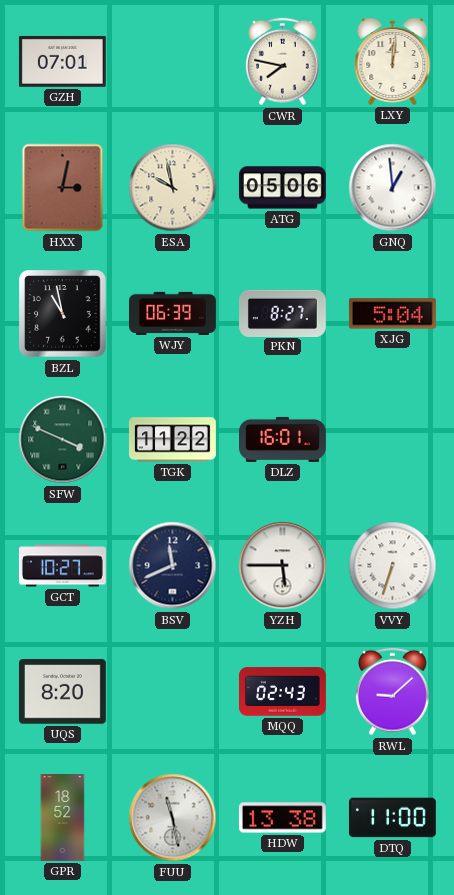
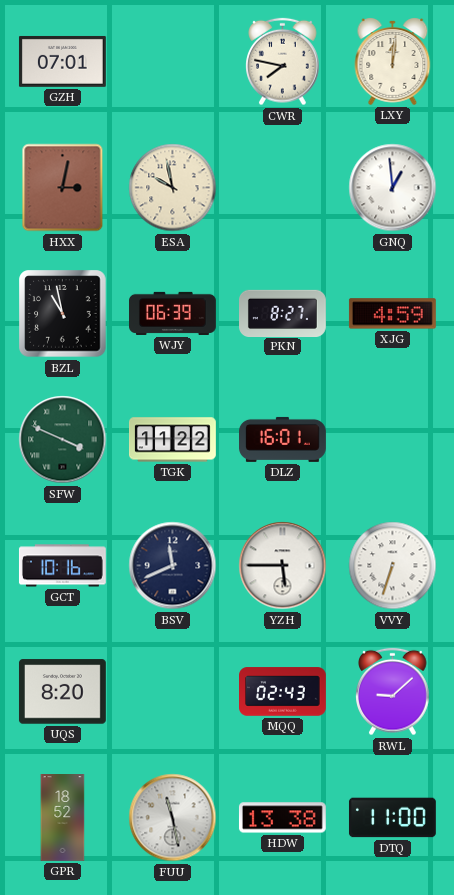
ATG: 05:06 -> none (283, 188)
XJG: 5:04 -> 4:59 (392, 314)
GCT: 10:27 -> 10:16 (62, 566)
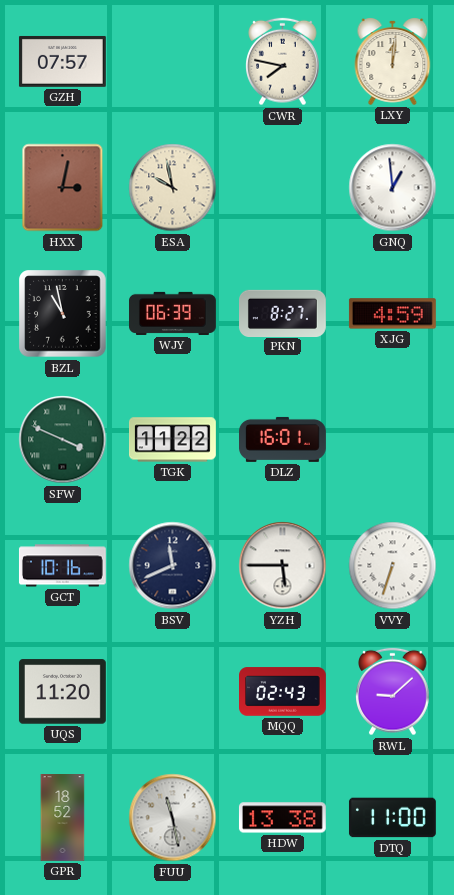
GZH: 07:01 -> 07:57 (62, 62)
UQS: 8:20 -> 11:20 (62, 692)
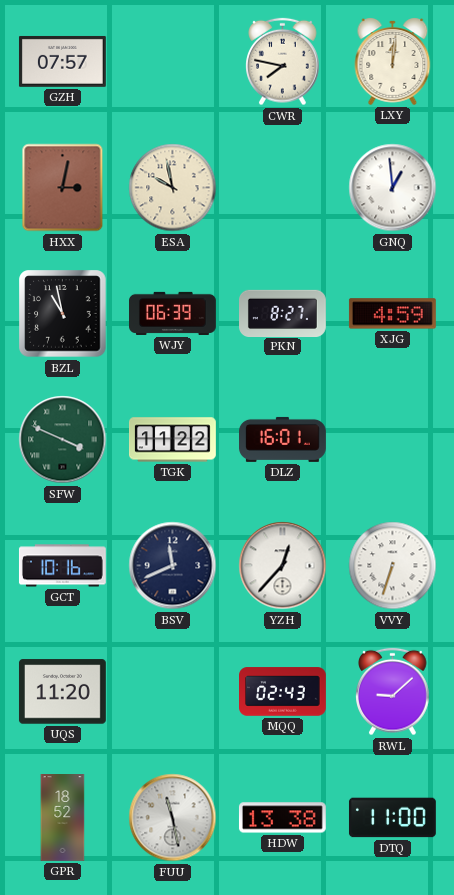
YZH: 5:45 -> 12:37 (283, 566)
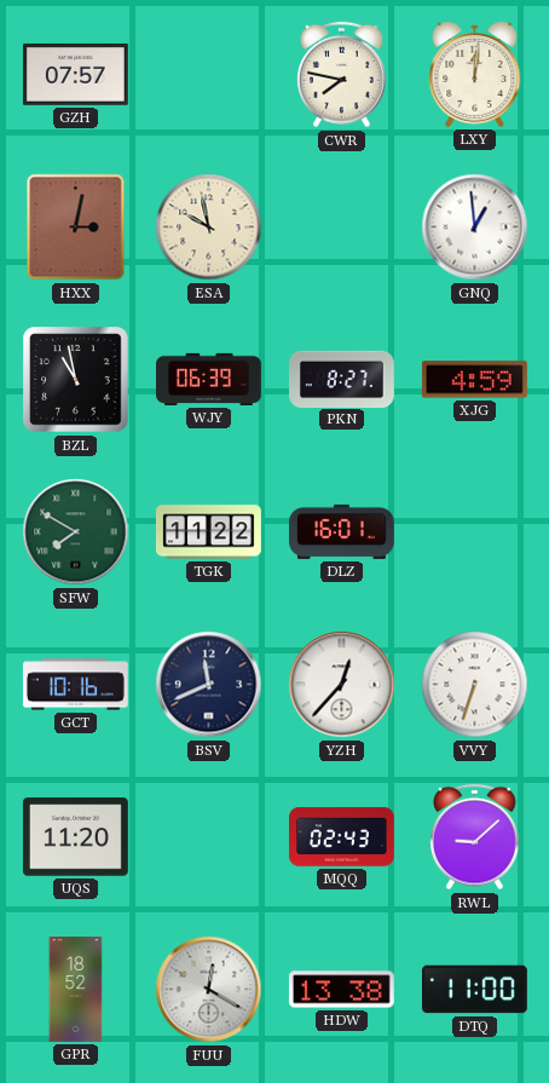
SFW: 3:49 -> 7:50 (76, 532)
FUU: 11:28 -> 12:20 (209, 990)
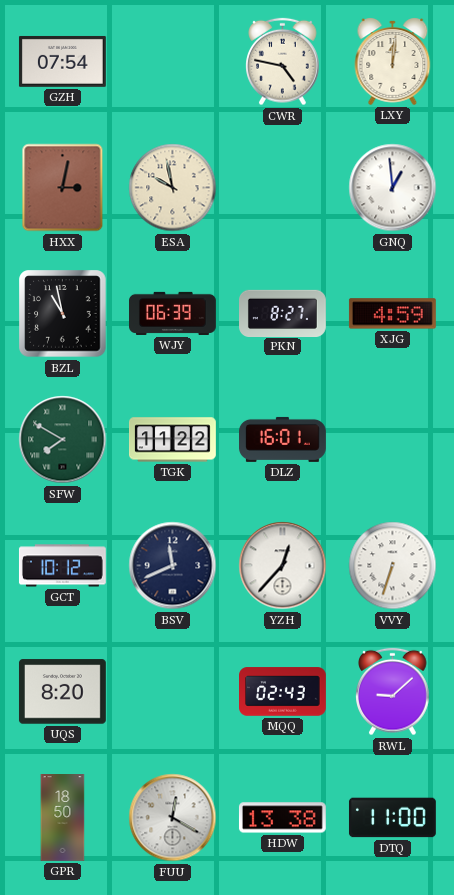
GZH: 07:57 -> 07:54 (62, 62)
CWR: 7:47 -> 4:47 (283, 62)
GCT: 10:16 -> 10:12 (62, 566)
UQS: 11:20 -> 8:20 (62, 692)
GPR: 18:52 -> 18:50 (63, 818)
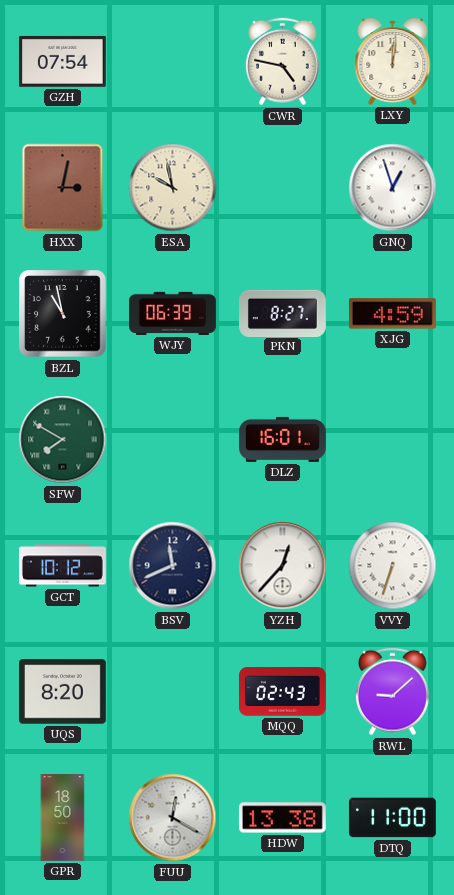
GNQ: 12:59 -> 12:57 (393, 188)
TGK: 11:22 -> none (173, 440)
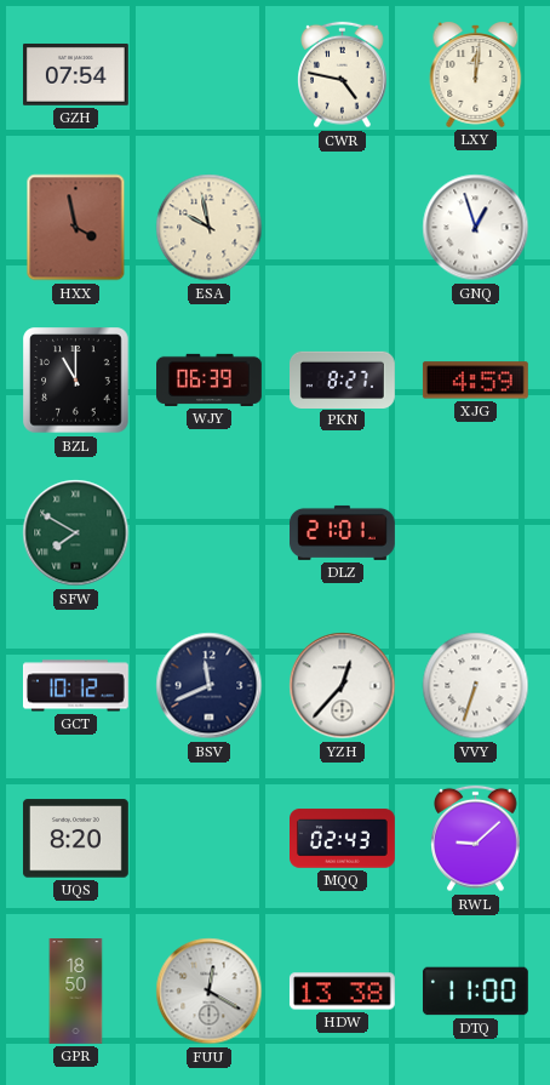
HXX: 3:02 -> 3:58 (76, 228)
BZL: 10:58 -> 11:00 (76, 381)
DLZ: 16:01 -> 21:01 (343, 532)
